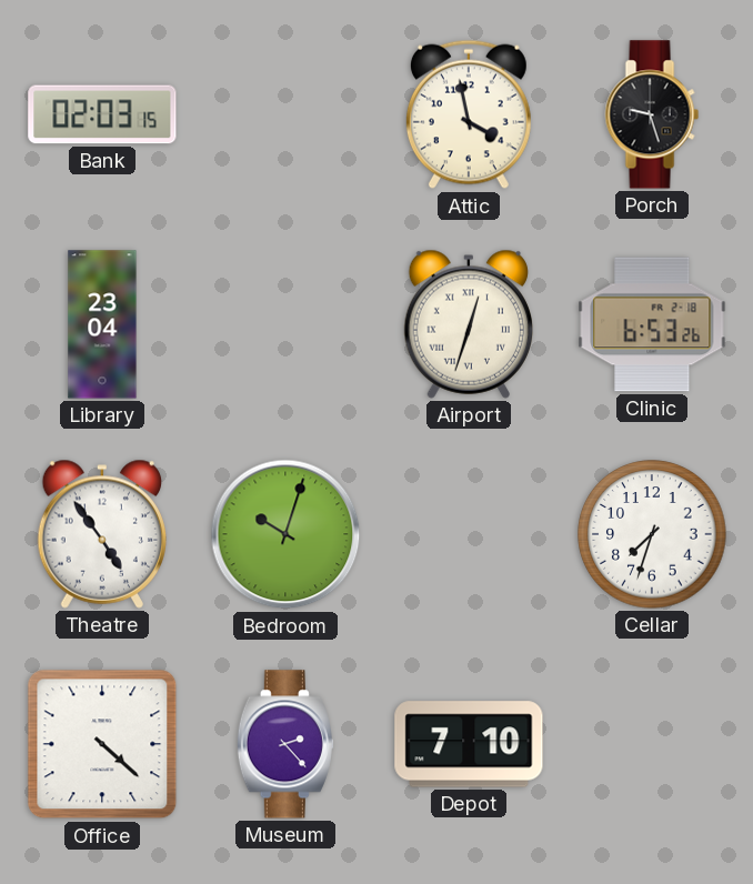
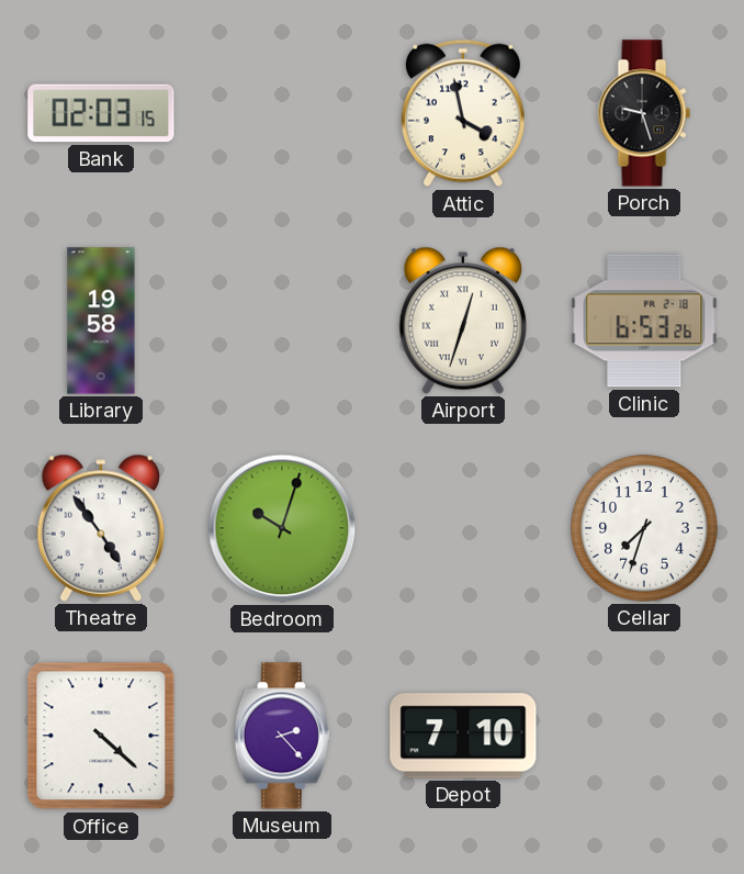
Library: 23:04 -> 19:58 (101, 321)
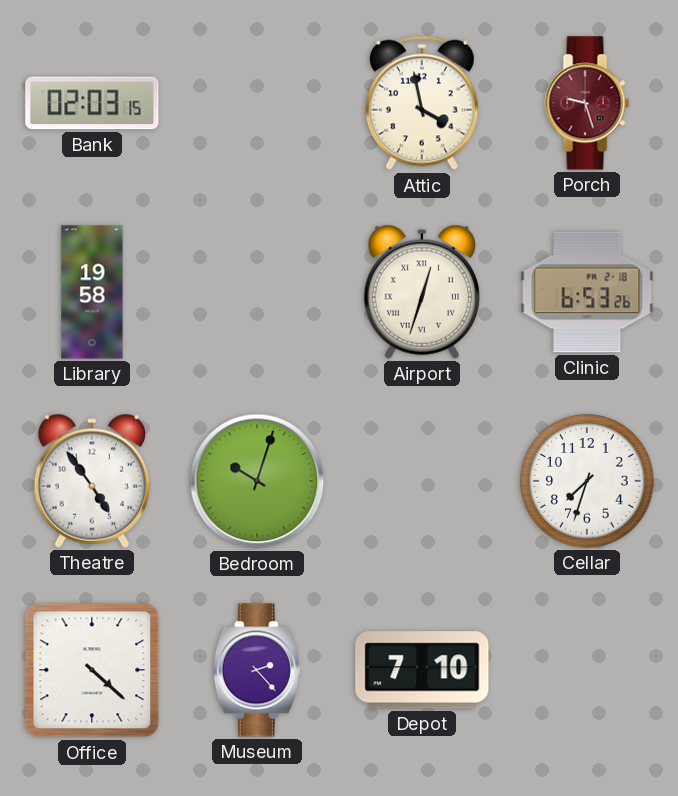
Porch dial: black -> burgundy (587, 103)
